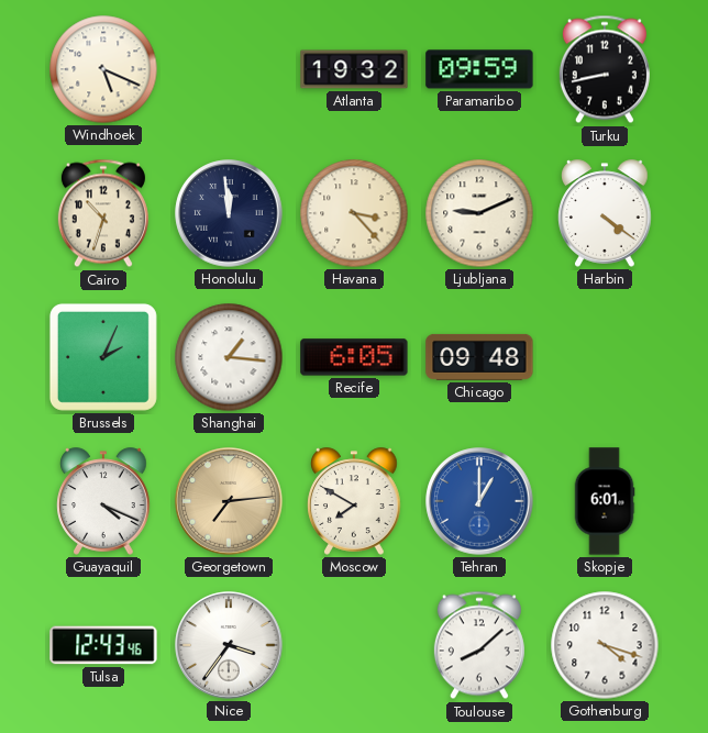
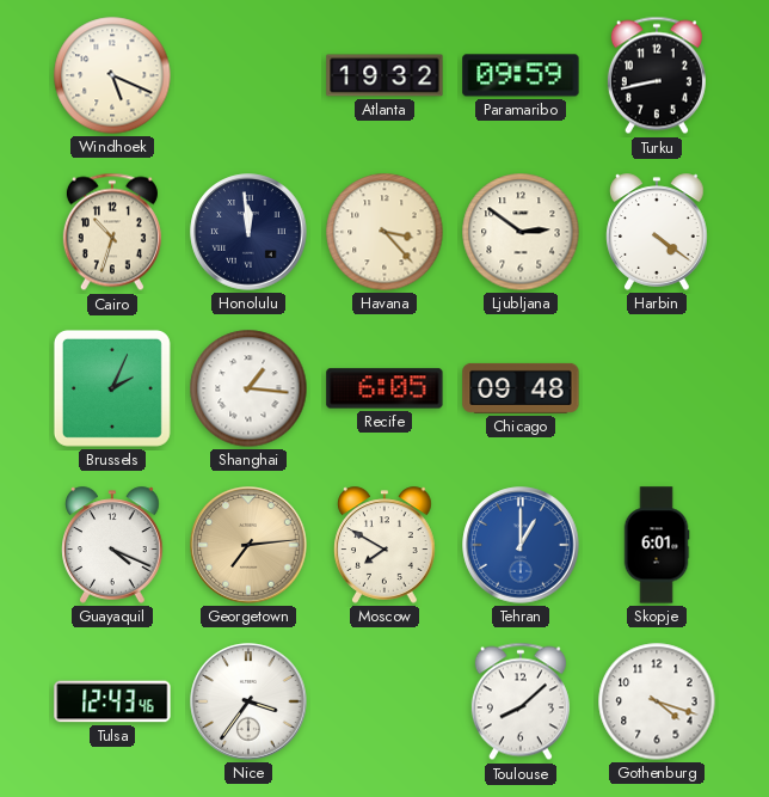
Ljubljana: 9:11 -> 2:51 (521, 232)
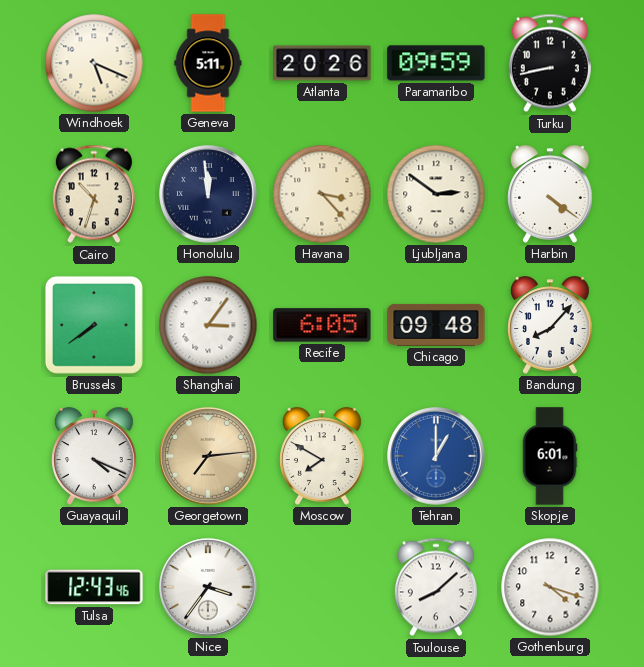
Geneva: none -> 5:11 (208, 63)
Atlanta: 19:32 -> 20:26 (322, 63)
Brussels: 2:04 -> 7:39 (94, 325)
Shanghai: 1:16 -> 3:06 (208, 325)
Bandung: none -> 8:07 (550, 325)
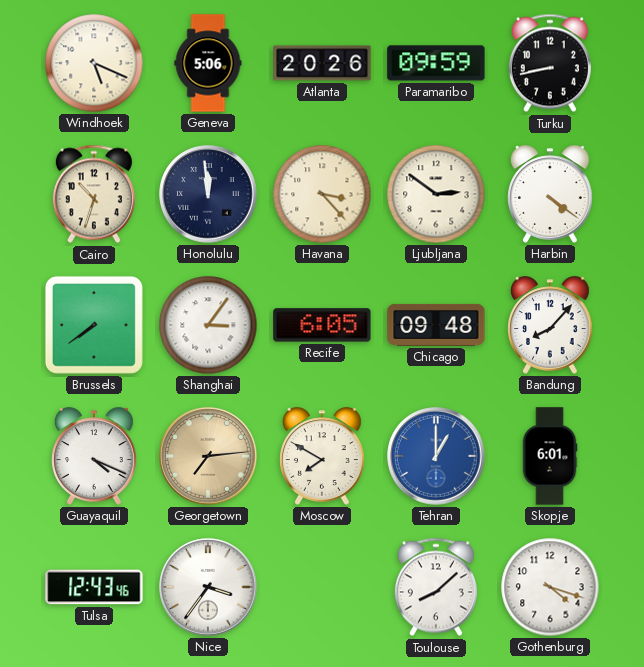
Geneva: 5:11 -> 5:06 (208, 63)
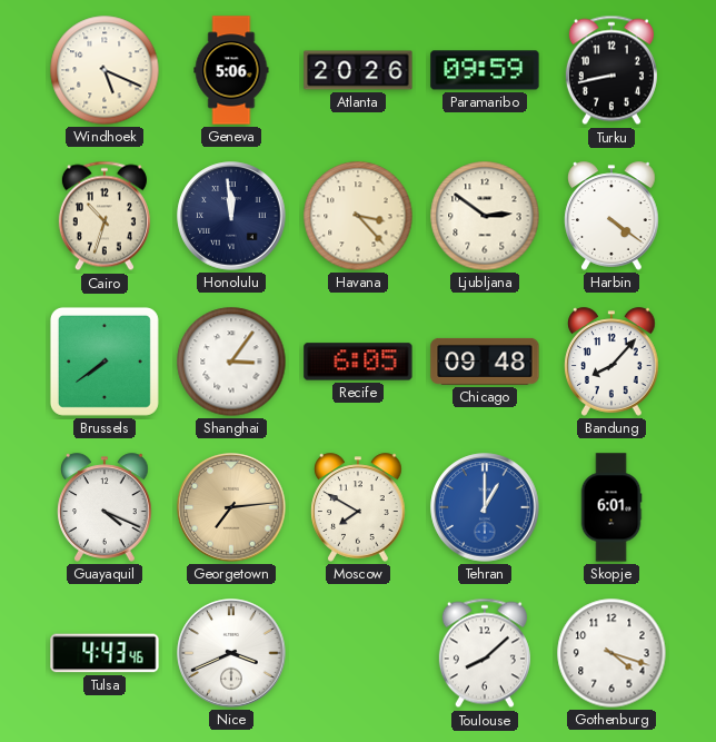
Tulsa: 12:43 -> 4:43 (105, 653)
Nice: 3:36 -> 3:41 (231, 653)
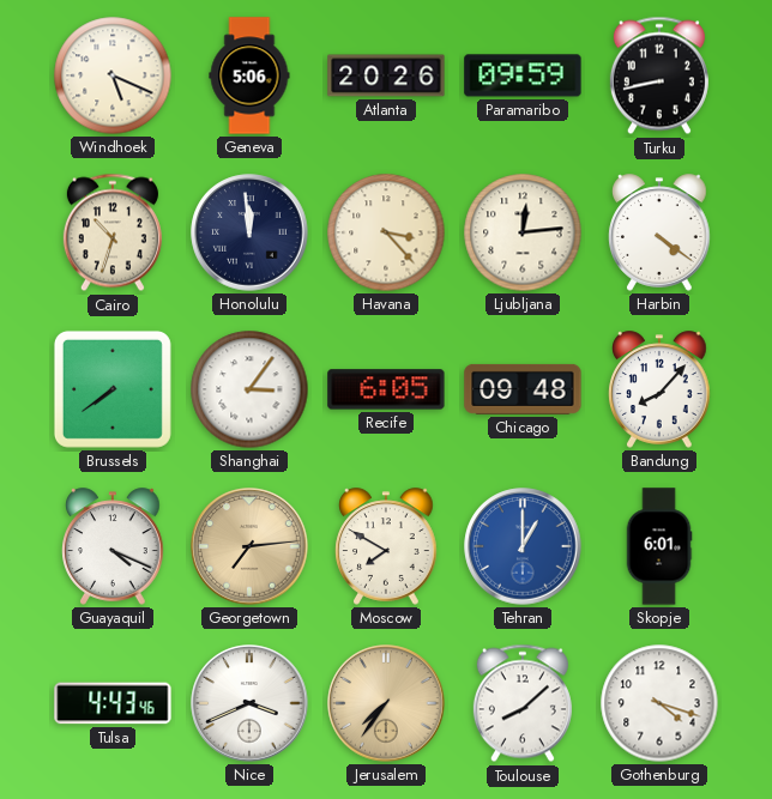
Ljubljana: 2:51 -> 12:14 (523, 232)
Jerusalem: none -> 7:36 (386, 703)
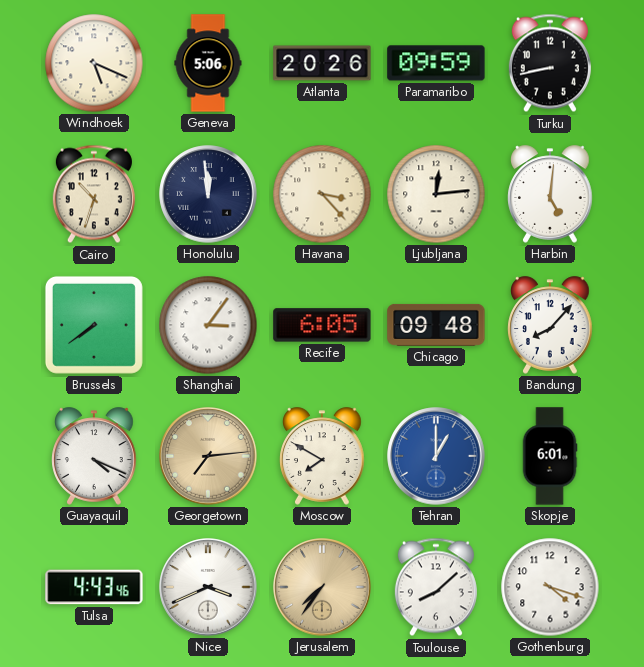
Harbin: 4:21 -> 5:01 (550, 194)
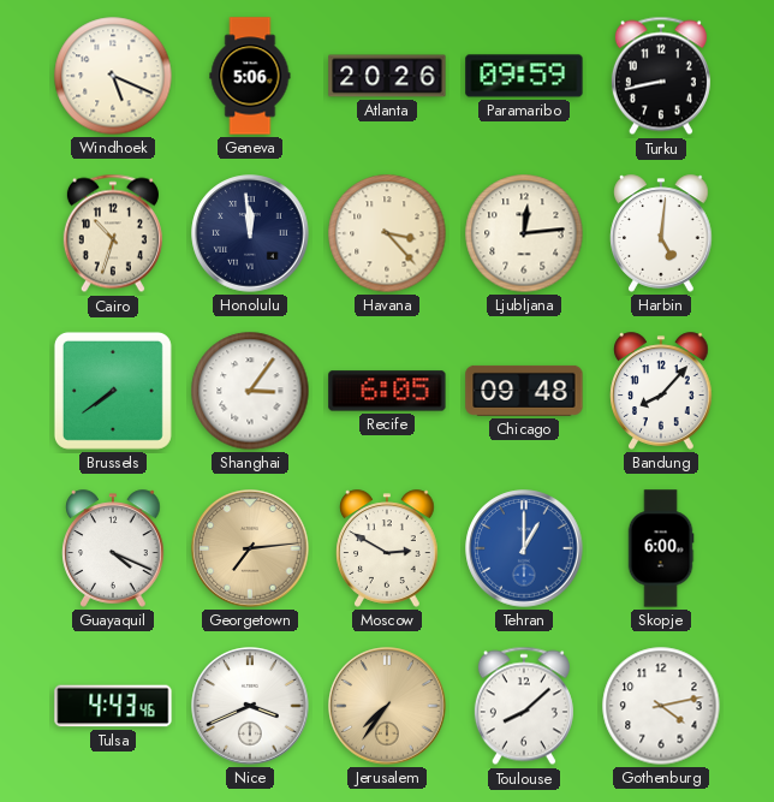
Moscow: 7:50 -> 2:50 (387, 548)
Skopje: 6:01 -> 6:00 (661, 548)
Gothenburg: 4:18 -> 4:13 (661, 706)
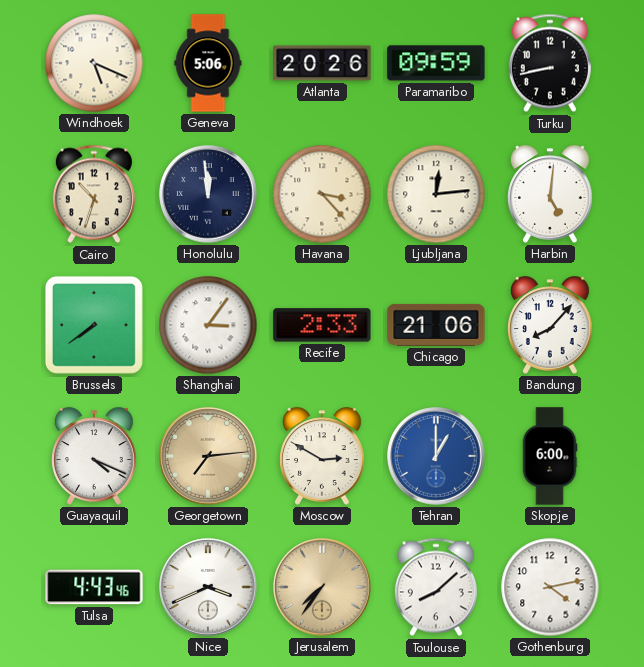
Recife: 6:05 -> 2:33 (322, 325)
Chicago: 09:48 -> 21:06 (436, 325)
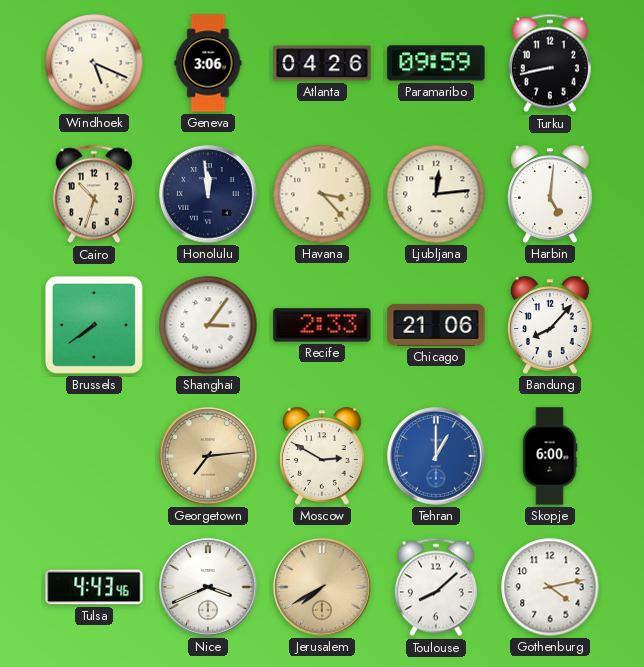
Geneva: 5:06 -> 3:06 (208, 63)
Atlanta: 20:26 -> 04:26 (322, 63)
Guayaquil: 4:19 -> none (94, 456)
Jerusalem: 7:36 -> 7:40 (322, 587)
